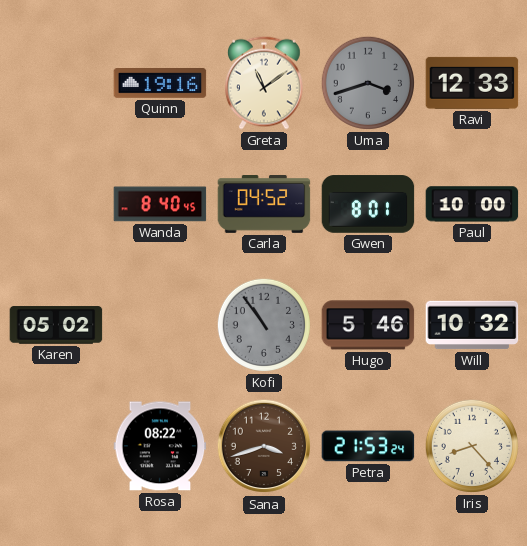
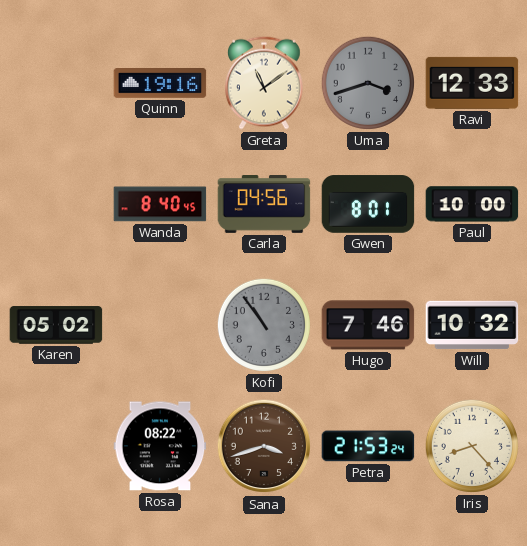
Carla: 04:52 -> 04:56 (264, 205)
Hugo: 5:46 -> 7:46 (368, 325)
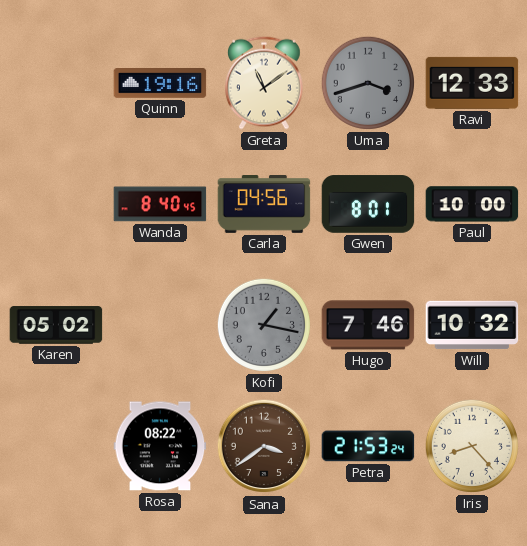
Kofi: 10:54 -> 1:17 (264, 325)
Sana: 3:42 -> 3:39 (264, 446)
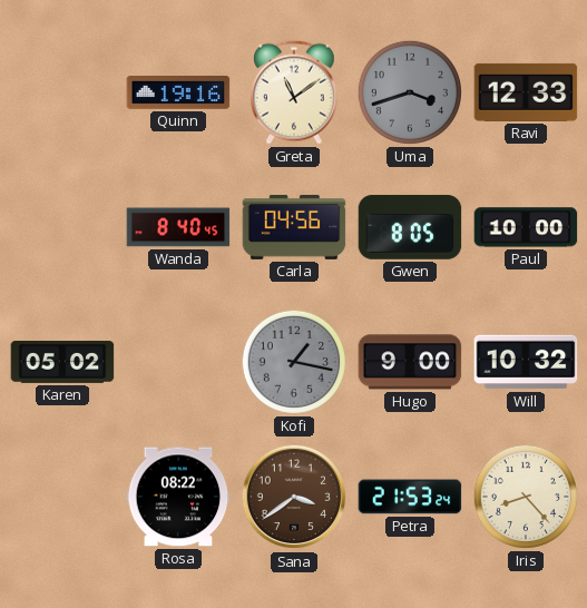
Gwen: 8:01 -> 8:05 (410, 227)
Hugo: 7:46 -> 9:00 (410, 362)
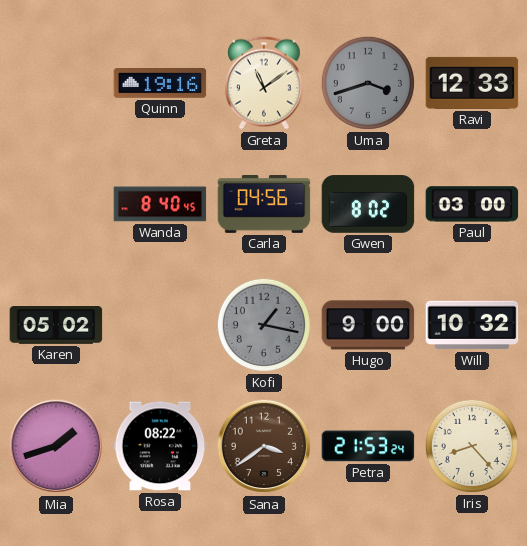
Gwen: 8:05 -> 8:02 (368, 204)
Paul: 10:00 -> 03:00 (472, 204)
Mia: none -> 1:42 (56, 446)
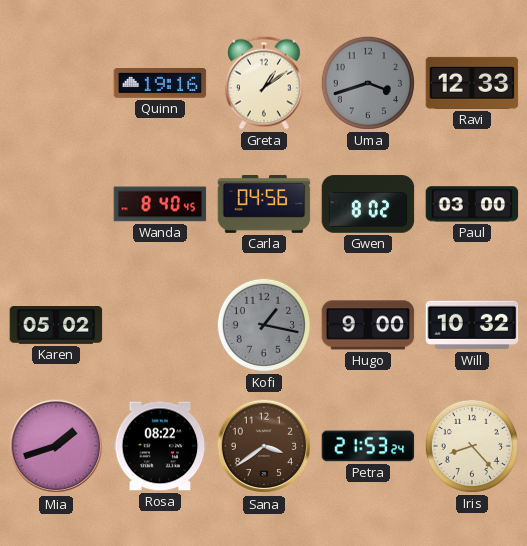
Greta: 11:09 -> 1:09 (265, 83)
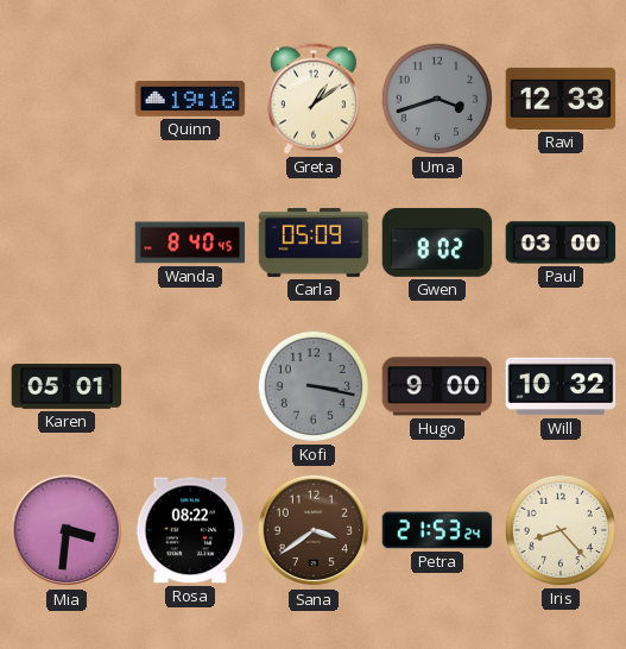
Carla: 04:56 -> 05:09 (314, 244)
Karen: 05:02 -> 05:01 (67, 386)
Kofi: 1:17 -> 3:17 (314, 386)
Mia: 1:42 -> 3:31 (67, 530)
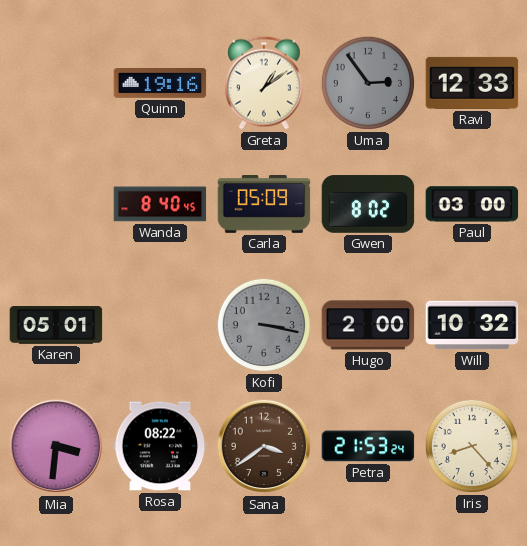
Uma: 3:42 -> 2:54 (368, 83)
Hugo: 9:00 -> 2:00 (368, 325)
